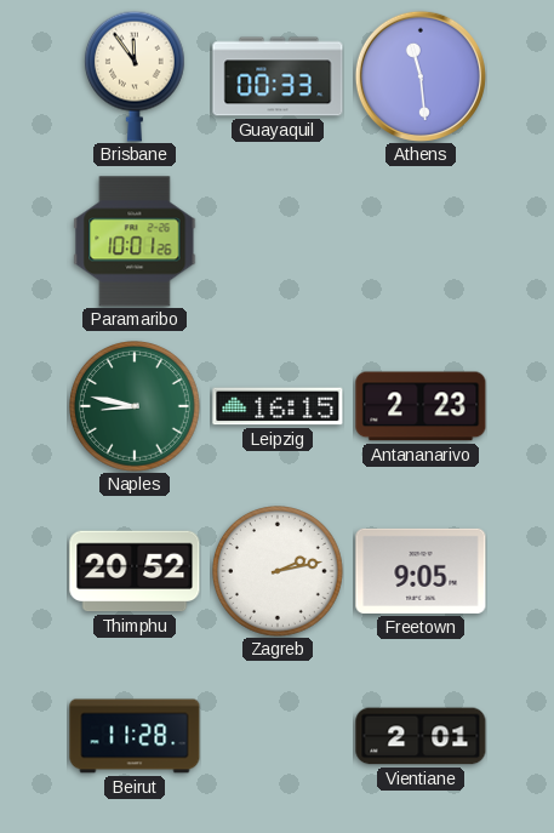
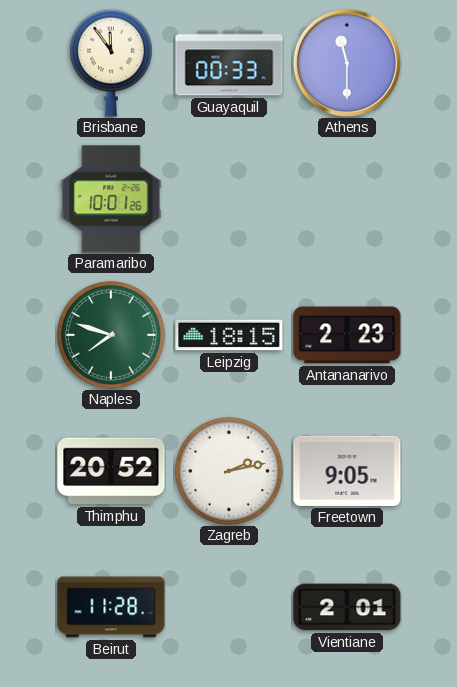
Athens: 11:29 -> 11:30 (347, 63)
Naples: 8:47 -> 7:48 (112, 336)
Leipzig: 16:15 -> 18:15 (229, 335)
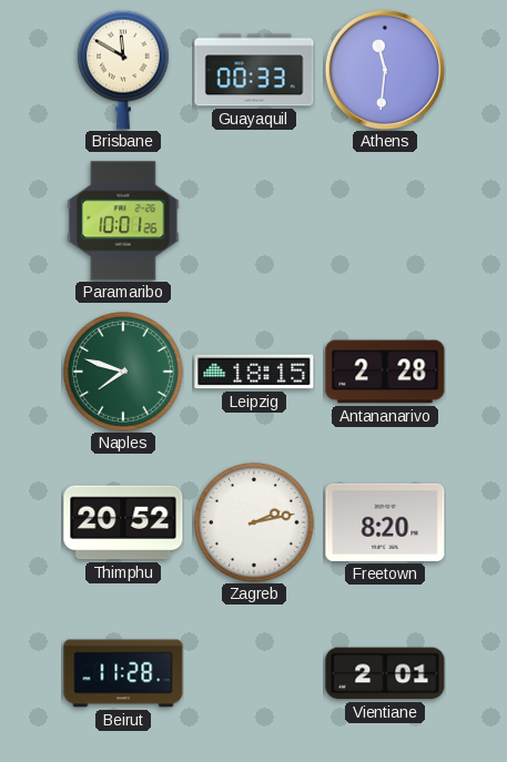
Brisbane: 11:54 -> 11:50 (123, 70)
Athens: 11:30 -> 11:31 (385, 70)
Antananarivo: 2:23 -> 2:28 (385, 372)
Freetown: 9:05 -> 8:20 (385, 522)
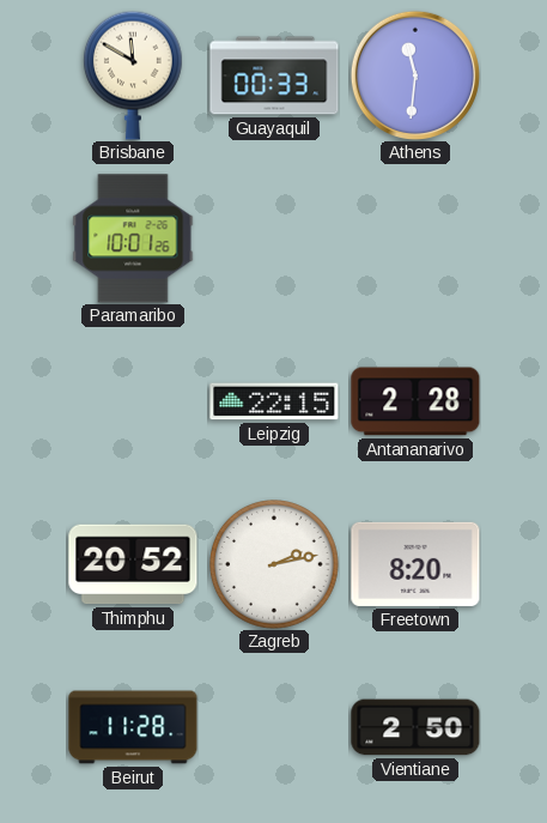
Naples: 7:48 -> none (124, 373)
Leipzig: 18:15 -> 22:15 (274, 401)
Vientiane: 2:01 -> 2:50 (415, 727)
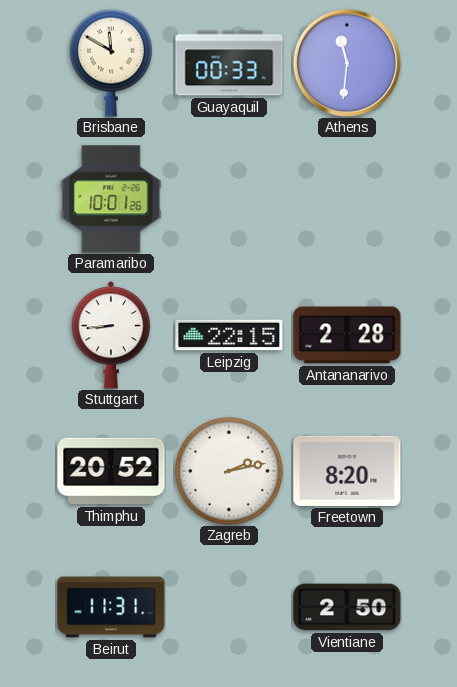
Stuttgart: none -> 8:44 (111, 335)
Beirut: 11:28 -> 11:31 (111, 607)
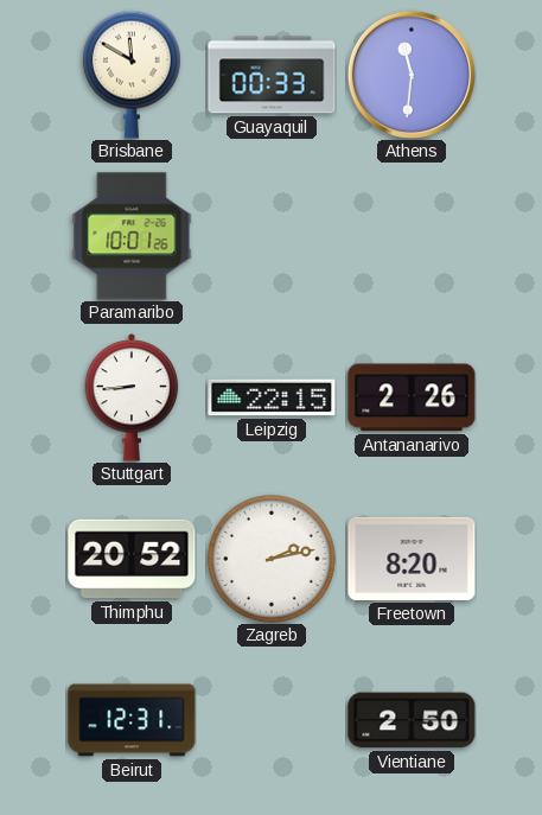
Antananarivo: 2:28 -> 2:26 (412, 397)
Beirut: 11:31 -> 12:31 (132, 720)
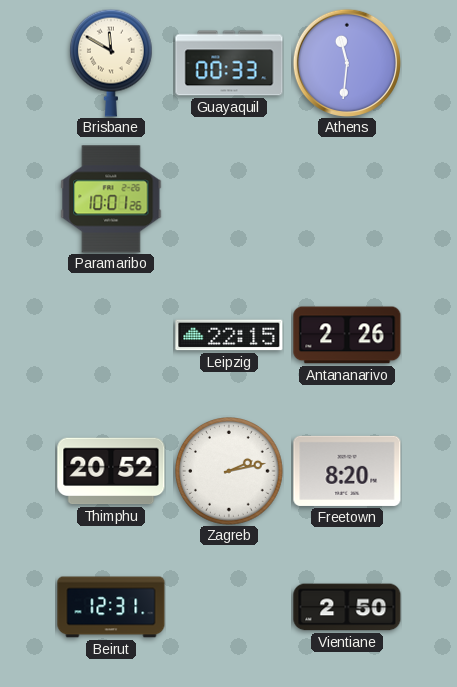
Stuttgart: 8:44 -> none (132, 397)
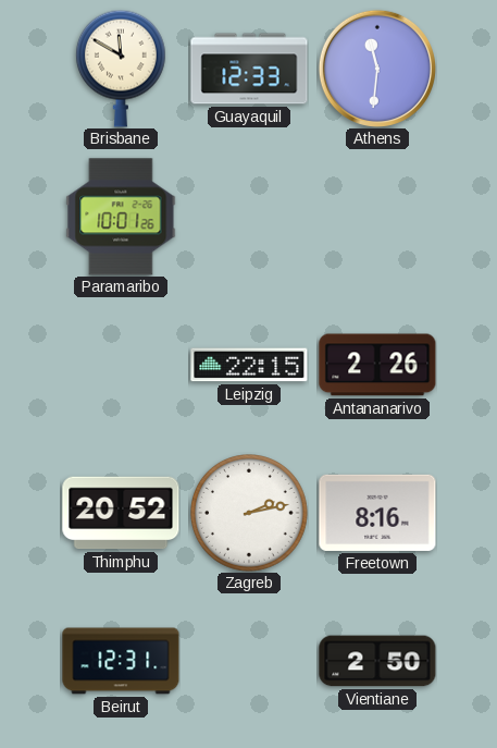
Guayaquil: 00:33 -> 12:33 (249, 69)
Freetown: 8:20 -> 8:16 (377, 513)
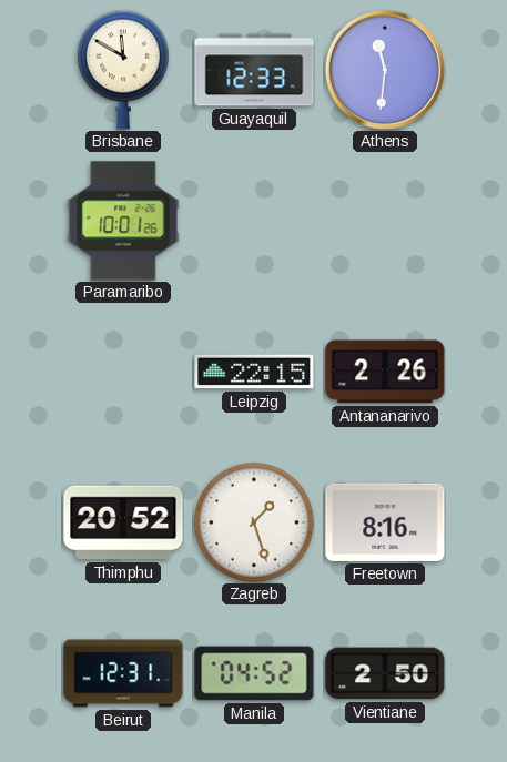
Zagreb: 2:13 -> 1:27 (255, 524)
Manila: none -> 04:52 (254, 673)
